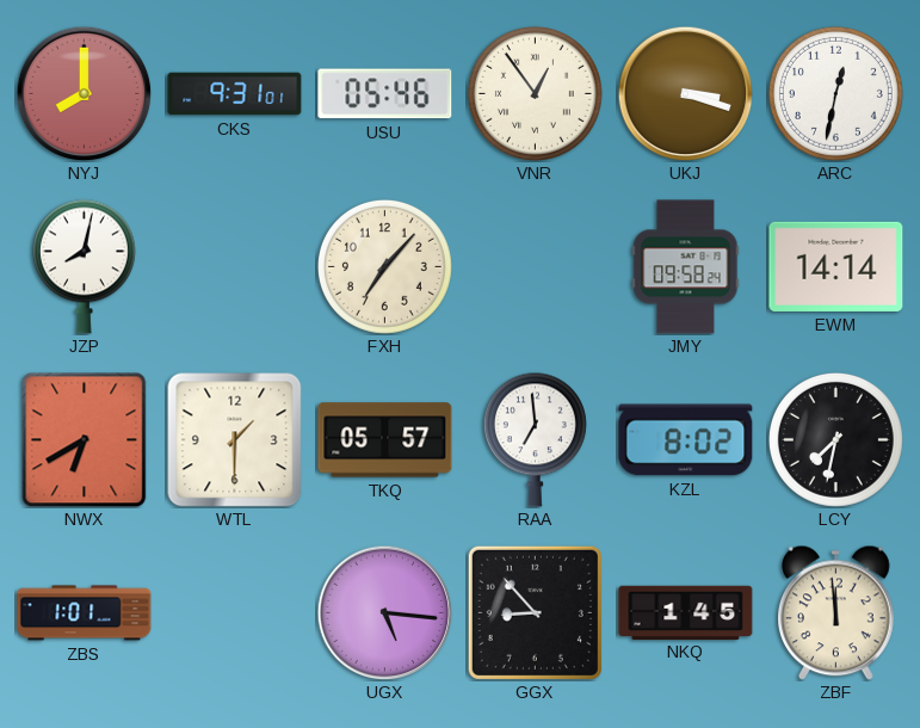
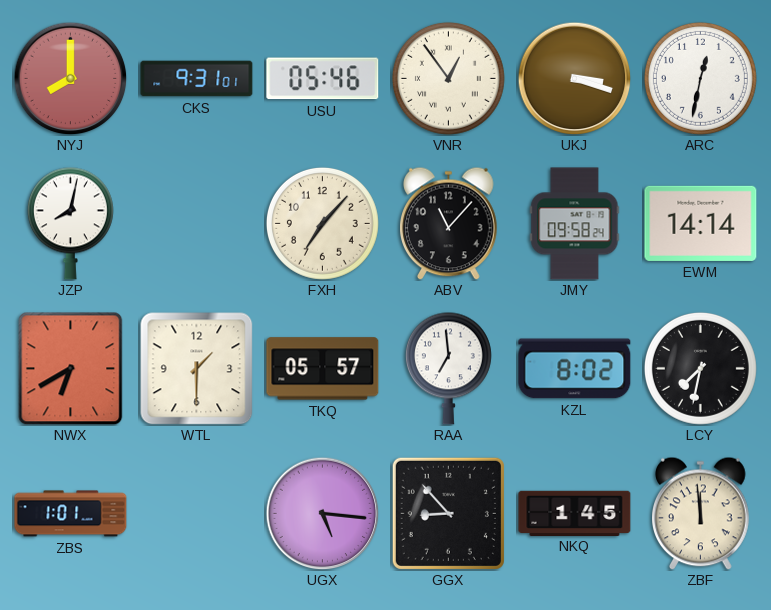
ABV: none -> 11:07 (449, 223)
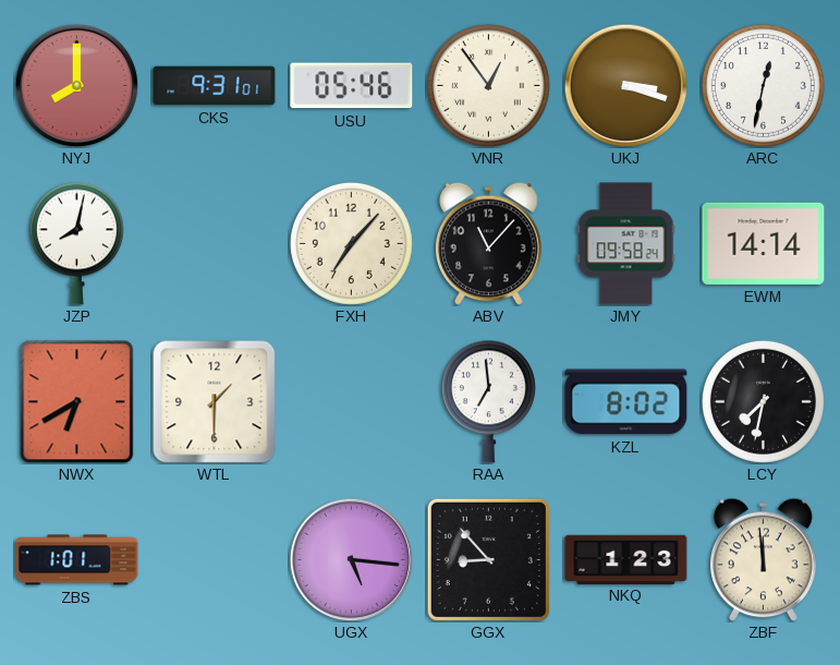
TKQ: 05:57 -> none (323, 369)
NKQ: 1:45 -> 1:23 (626, 559)
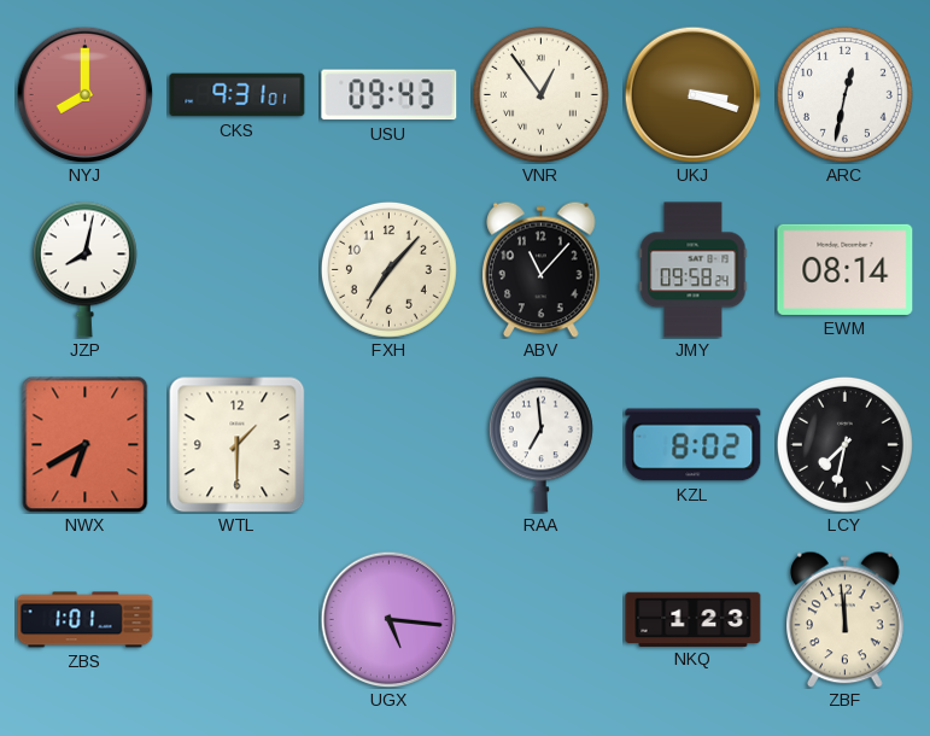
USU: 05:46 -> 09:43 (390, 95)
EWM: 14:14 -> 08:14 (846, 269)
GGX: 8:53 -> none (488, 559)
